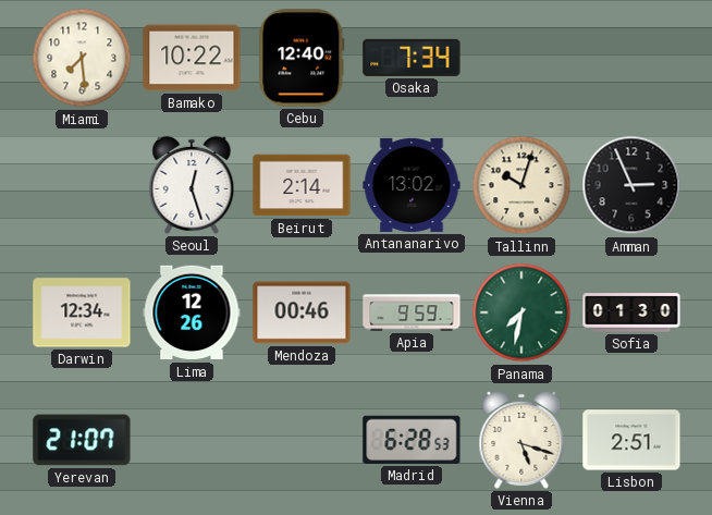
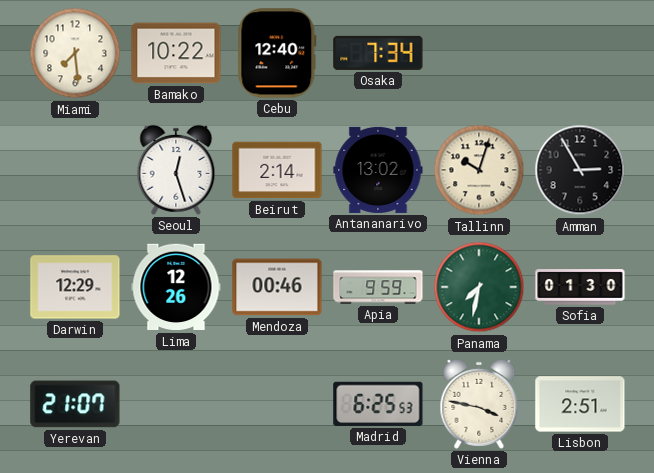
Amman: 2:56 -> 2:55 (580, 170)
Darwin: 12:34 -> 12:29 (75, 287)
Madrid: 6:28 -> 6:25 (378, 404)
Vienna: 5:18 -> 3:47 (479, 404)
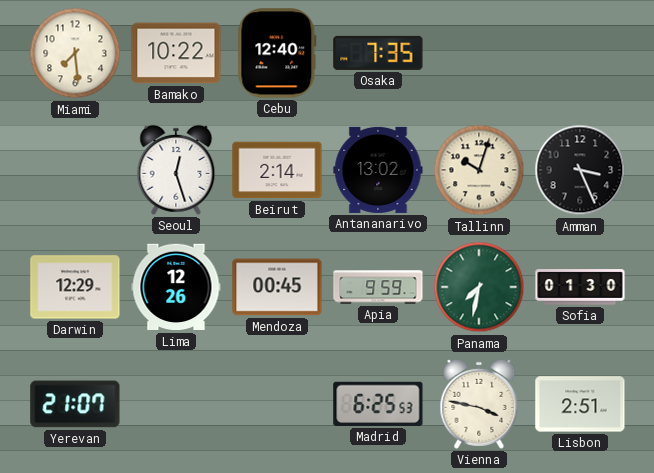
Osaka: 7:34 -> 7:35 (378, 53)
Amman: 2:55 -> 3:26 (580, 170)
Mendoza: 00:46 -> 00:45 (277, 287)
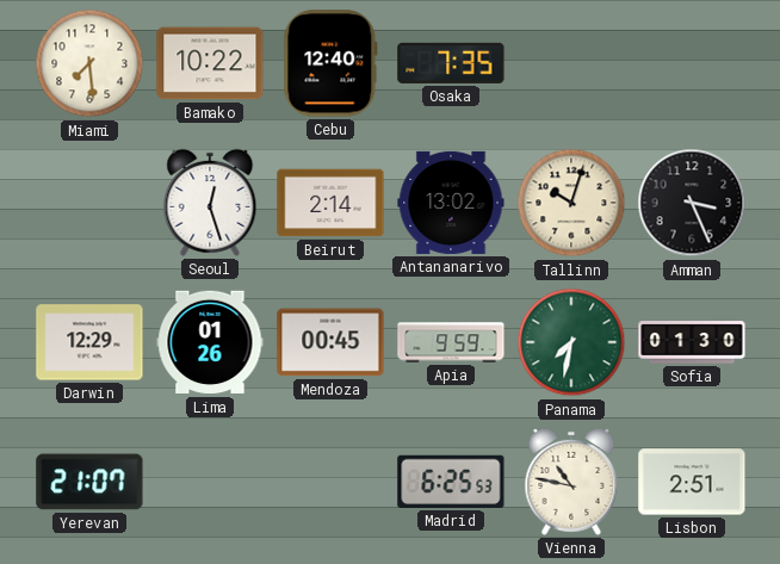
Lima: 12:26 -> 01:26 (210, 342)
Vienna: 3:47 -> 10:47 (571, 482)
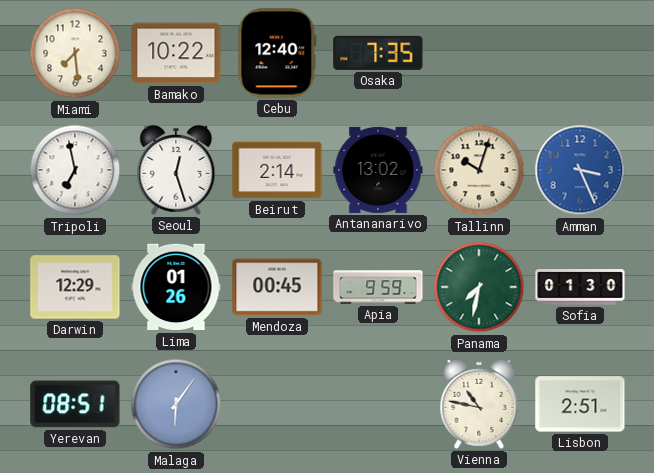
Tripoli: none -> 6:58 (75, 170)
Amman dial: black -> blue (580, 170)
Yerevan: 21:07 -> 08:51 (75, 404)
Malaga: none -> 6:06 (176, 404)
Madrid: 6:25 -> none (451, 482)
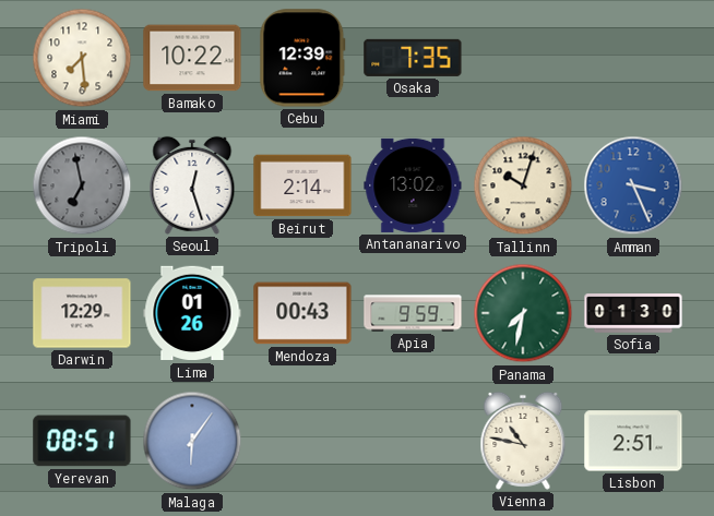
Cebu: 12:40 -> 12:39 (302, 58)
Tripoli dial: white -> grey (82, 185)
Mendoza: 00:45 -> 00:43 (302, 313)
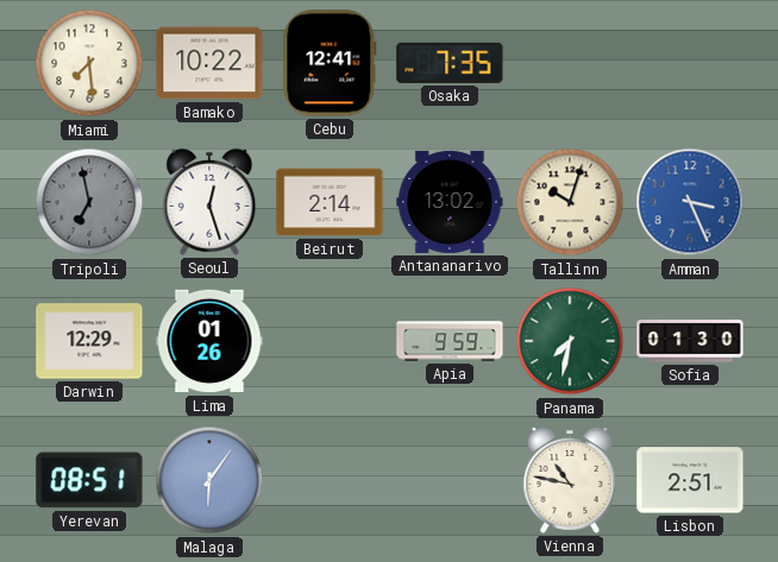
Cebu: 12:39 -> 12:41 (330, 63)
Mendoza: 00:43 -> none (302, 313)
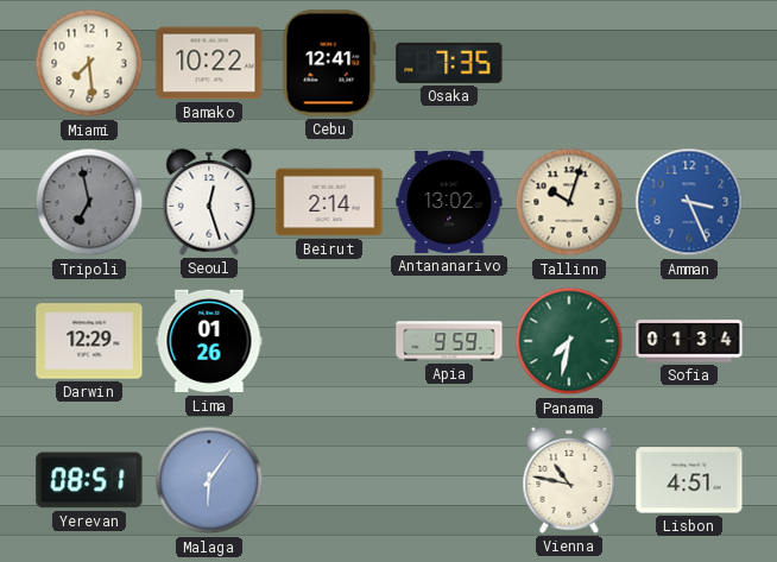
Sofia: 01:30 -> 01:34 (689, 341)
Lisbon: 2:51 -> 4:51 (689, 480)
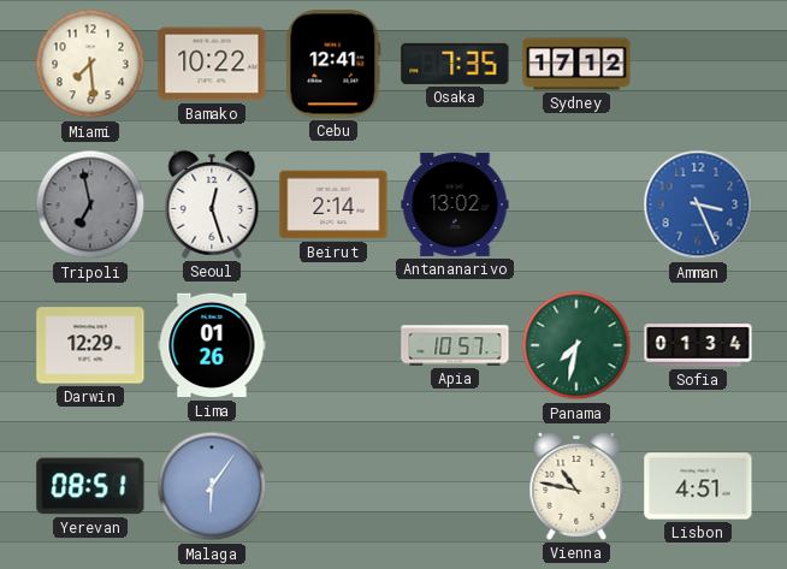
Sydney: none -> 17:12 (576, 64)
Tallinn: 10:03 -> none (569, 202)
Apia: 9:59 -> 10:57 (455, 345)
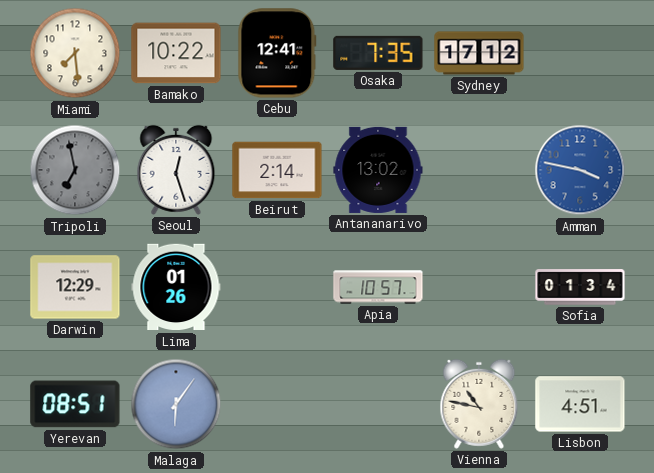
Amman: 3:26 -> 3:47 (580, 170)
Panama: 7:32 -> none (576, 345)
